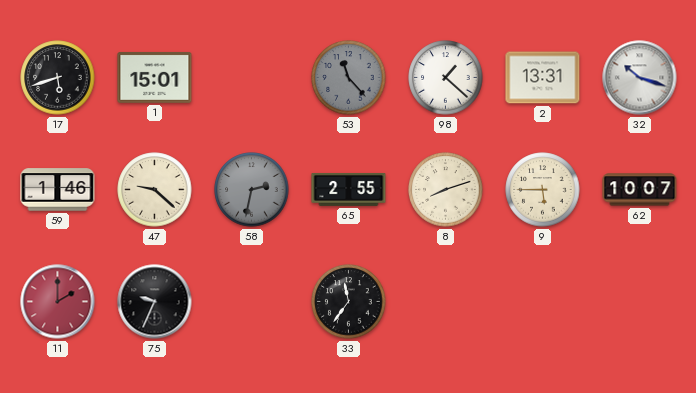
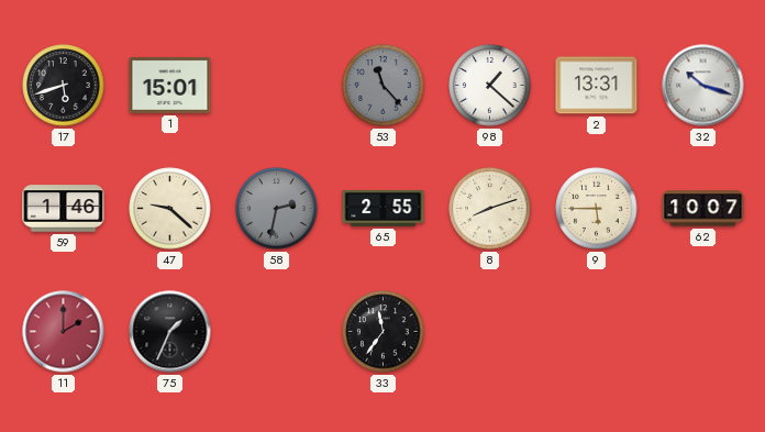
75: 9:34 -> 1:34 (170, 332)
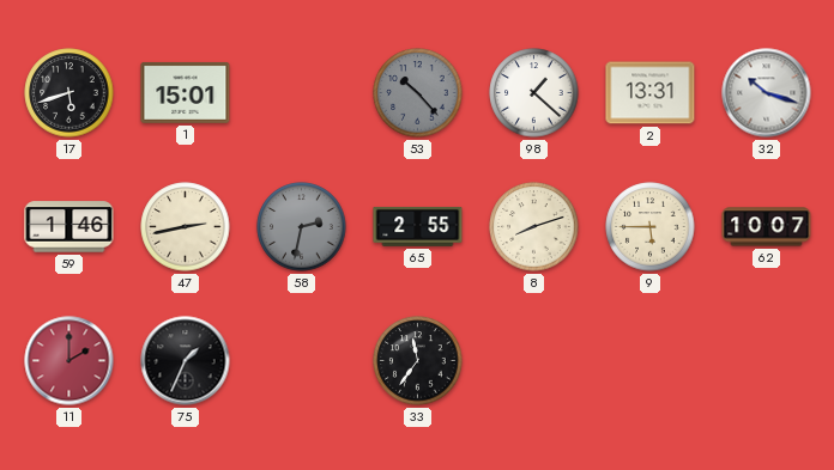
53: 11:23 -> 10:23 (418, 93)
47: 9:22 -> 2:43 (186, 227)
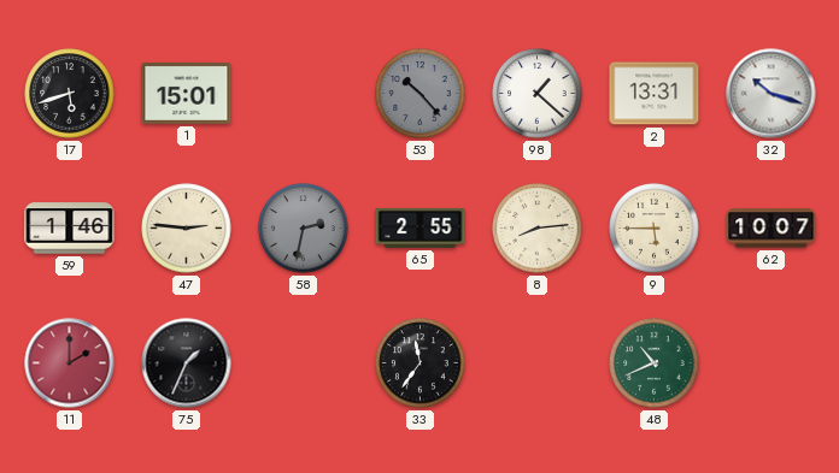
47: 2:43 -> 2:46 (187, 229)
8: 8:12 -> 8:14 (538, 229)
48: none -> 10:41 (655, 363)
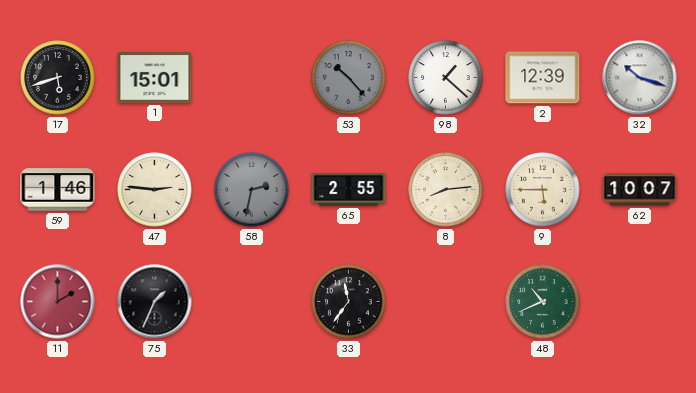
2: 13:31 -> 12:39 (543, 78)
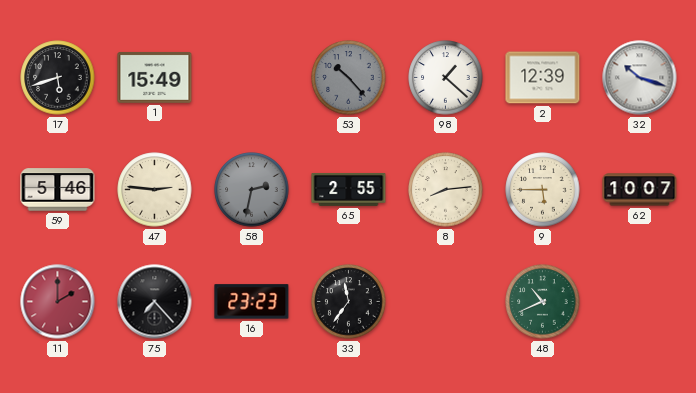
1: 15:01 -> 15:49 (155, 77)
59: 1:46 -> 5:46 (58, 190)
75: 1:34 -> 7:23 (155, 302)
16: none -> 23:23 (252, 302)
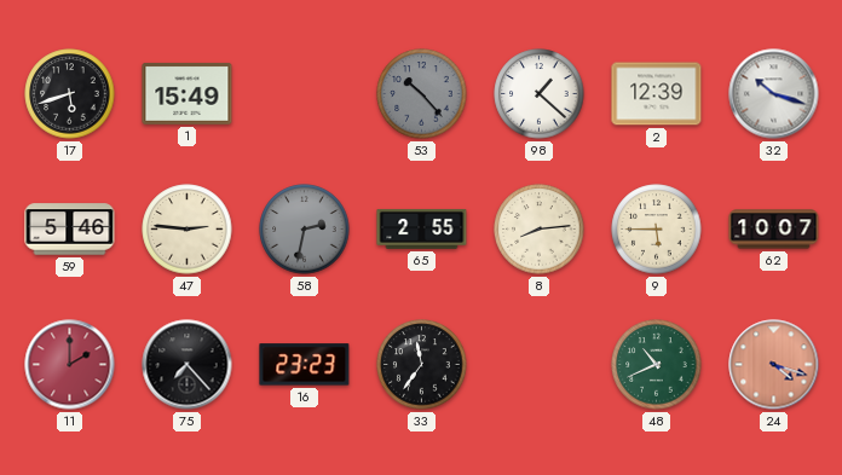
24: none -> 4:18 (774, 365)
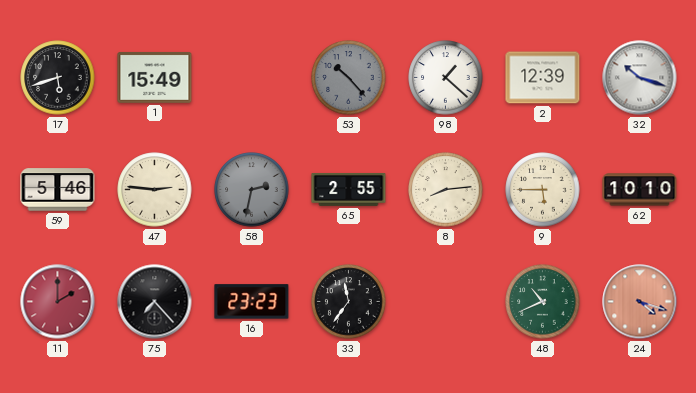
62: 10:07 -> 10:10 (640, 190)
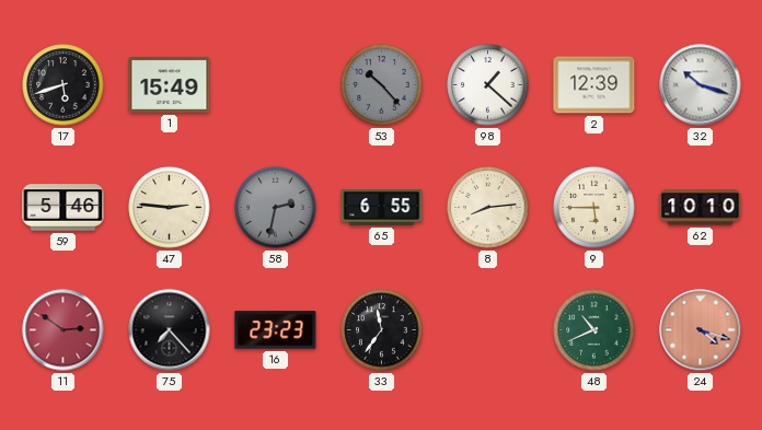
65: 2:55 -> 6:55 (382, 207)
11: 2:00 -> 2:51 (63, 330)
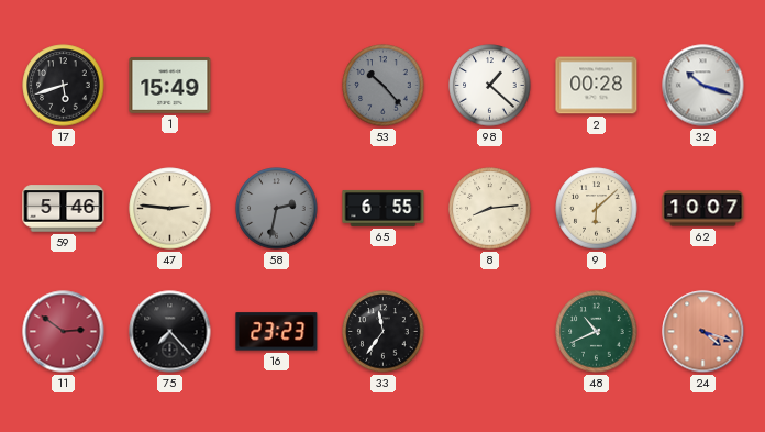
2: 12:39 -> 00:28 (597, 86)
9: 5:45 -> 6:08 (597, 209)
62: 10:10 -> 10:07 (703, 209)
